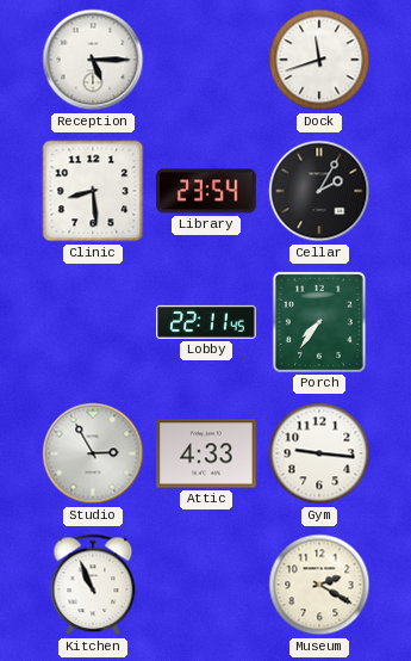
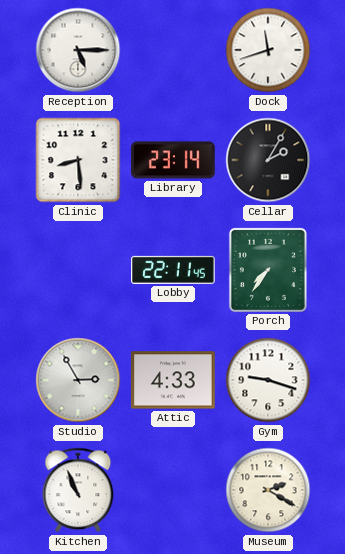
Library: 23:54 -> 23:14 (173, 160)
Gym: 9:16 -> 9:18 (268, 380)
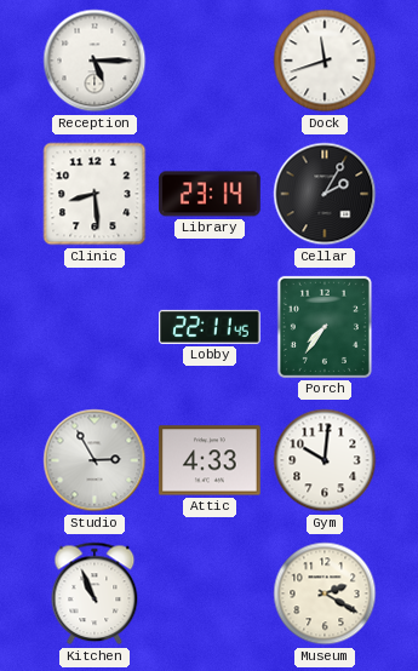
Gym: 9:18 -> 10:01 (325, 460)
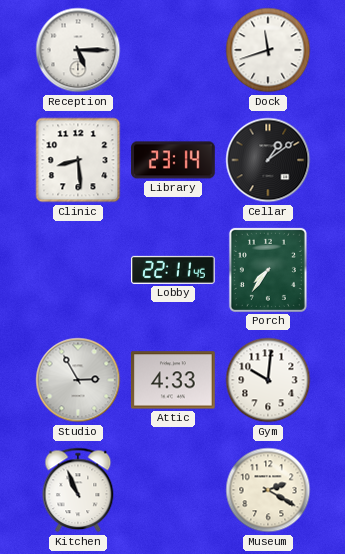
Cellar: 2:05 -> 1:09 (268, 160)
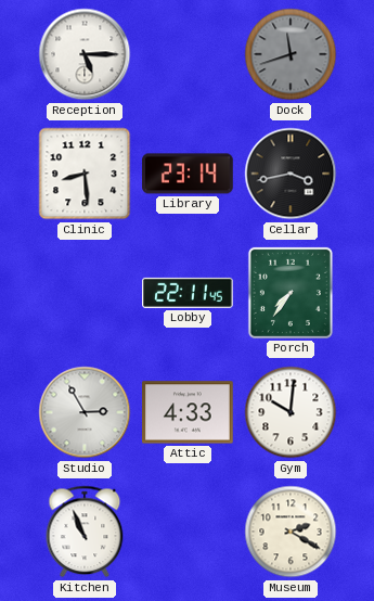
Dock dial: white -> grey (291, 54)
Cellar: 1:09 -> 3:43 (291, 174)
